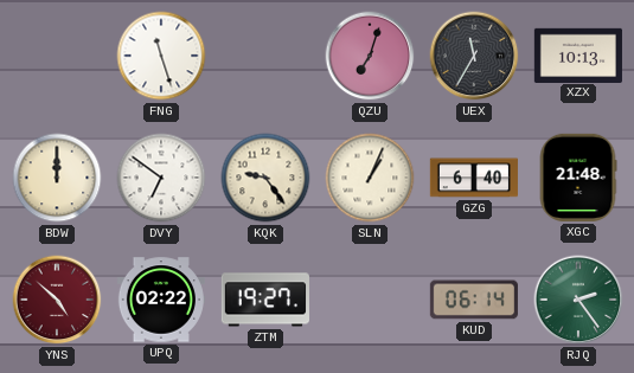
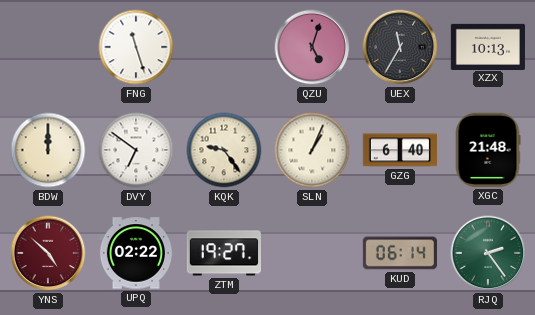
QZU: 7:03 -> 5:03 (312, 47)
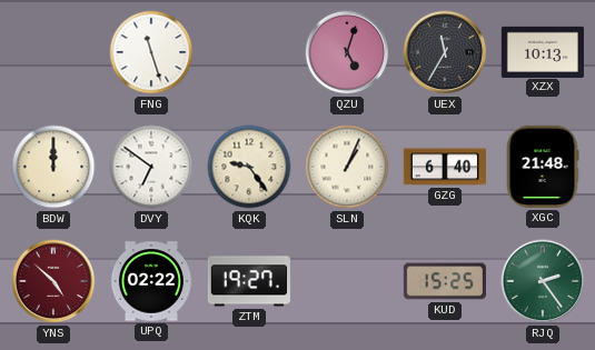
KUD: 06:14 -> 15:25 (445, 281)
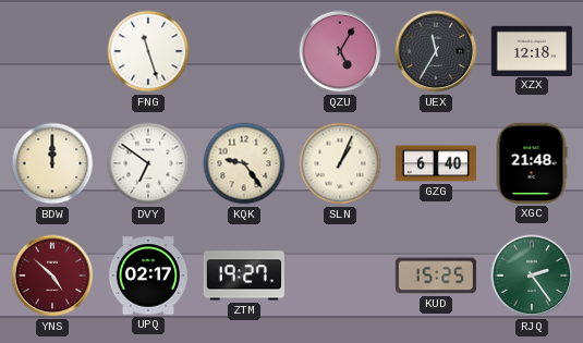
QZU: 5:03 -> 5:05 (340, 51)
XZX: 10:13 -> 12:18 (532, 50)
UPQ: 02:22 -> 02:17 (148, 275)
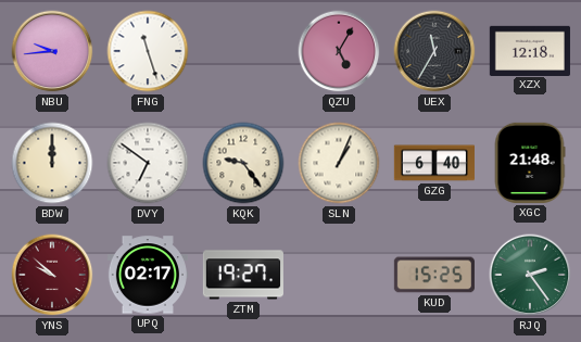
NBU: none -> 9:44 (52, 51)
YNS: 4:52 -> 9:52 (52, 275)
